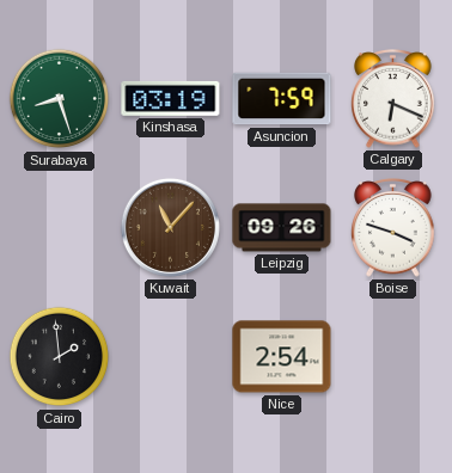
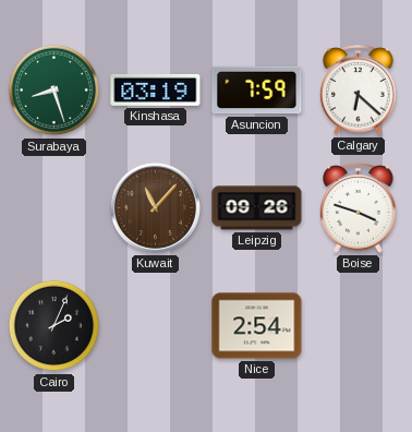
Calgary: 6:19 -> 6:22 (359, 91)
Cairo: 1:59 -> 2:04 (54, 326)
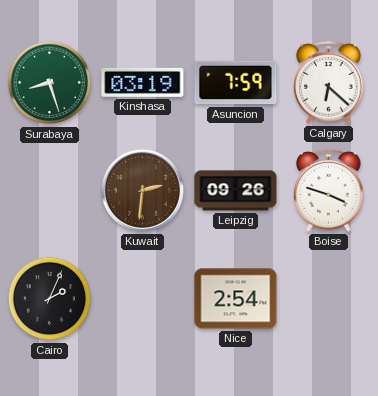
Kuwait: 11:07 -> 2:31 (142, 190)
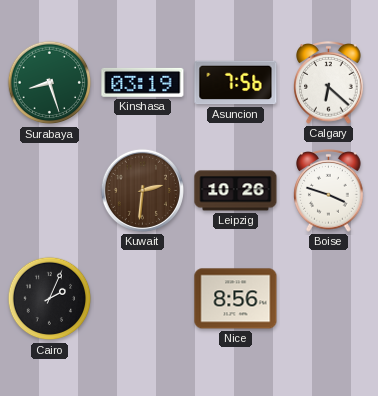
Asuncion: 7:59 -> 7:56 (236, 83)
Leipzig: 09:26 -> 10:26 (236, 191)
Nice: 2:54 -> 8:56 (236, 299)
